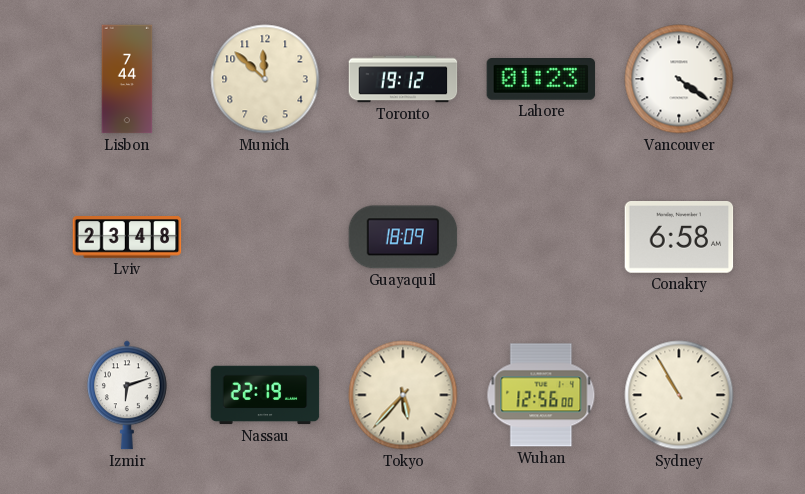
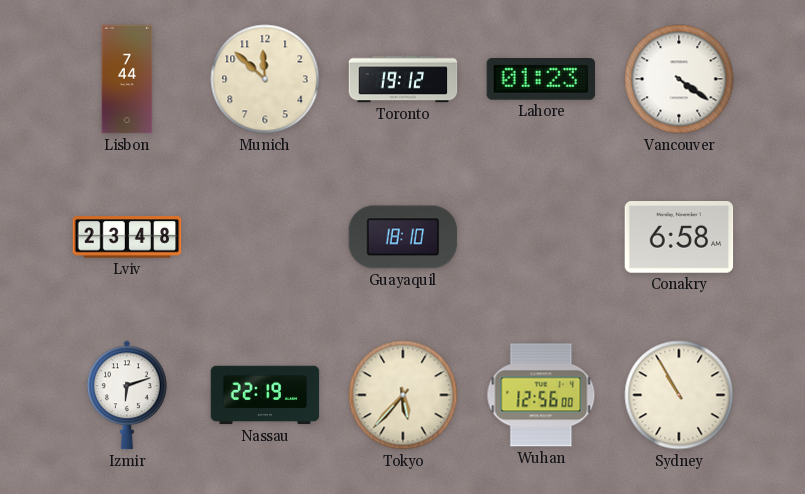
Guayaquil: 18:09 -> 18:10 (403, 237)
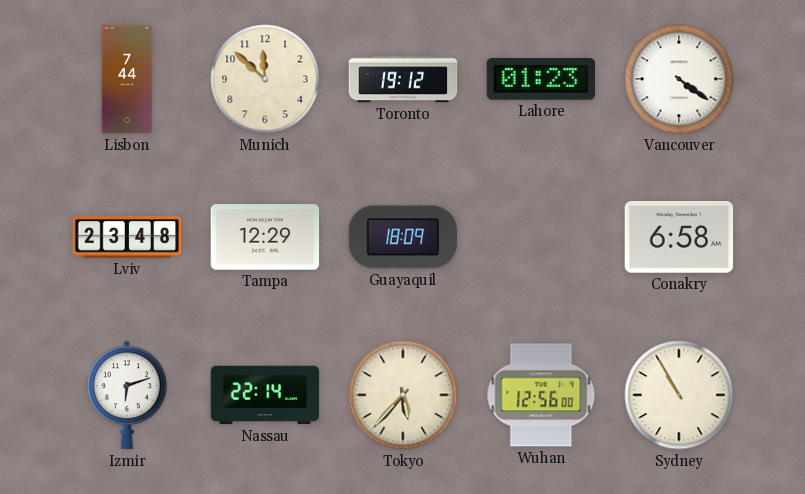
Tampa: none -> 12:29 (265, 237)
Guayaquil: 18:10 -> 18:09 (403, 237)
Nassau: 22:19 -> 22:14 (265, 395)
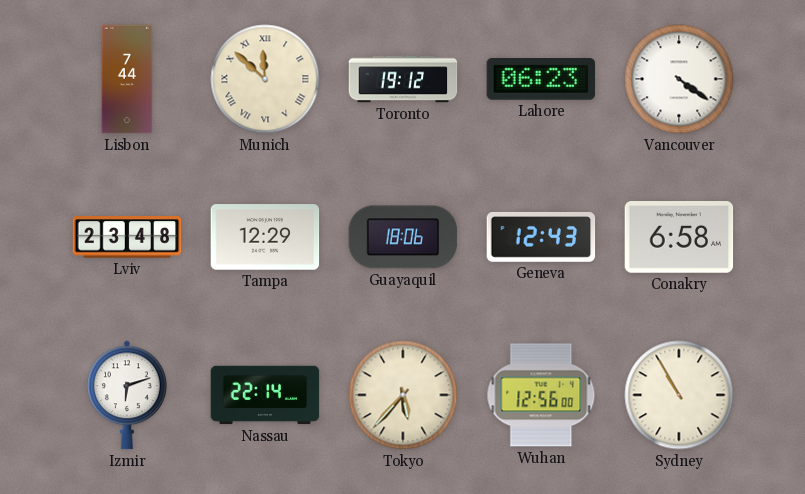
Munich numerals: Arabic -> Roman (265, 79)
Lahore: 01:23 -> 06:23 (541, 80)
Guayaquil: 18:09 -> 18:06 (403, 237)
Geneva: none -> 12:43 (541, 237)
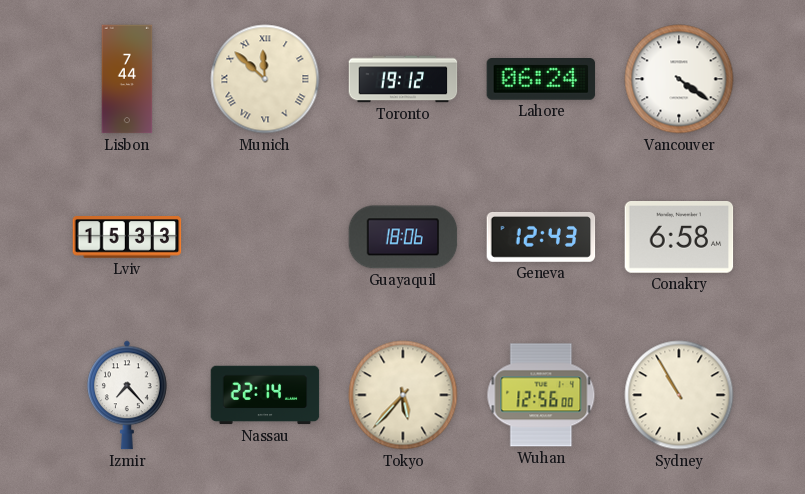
Lahore: 06:23 -> 06:24 (541, 80)
Lviv: 23:48 -> 15:33 (127, 237)
Tampa: 12:29 -> none (265, 237)
Izmir: 6:12 -> 7:23 (128, 395)
